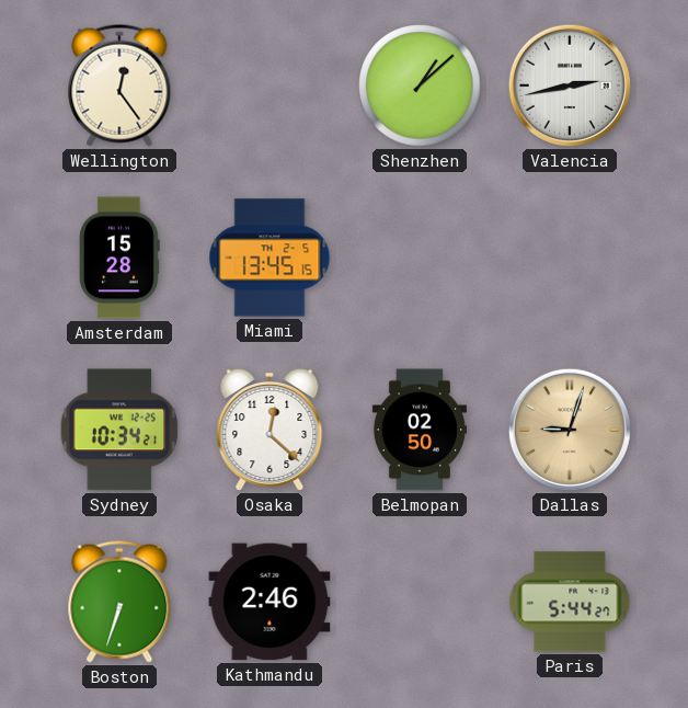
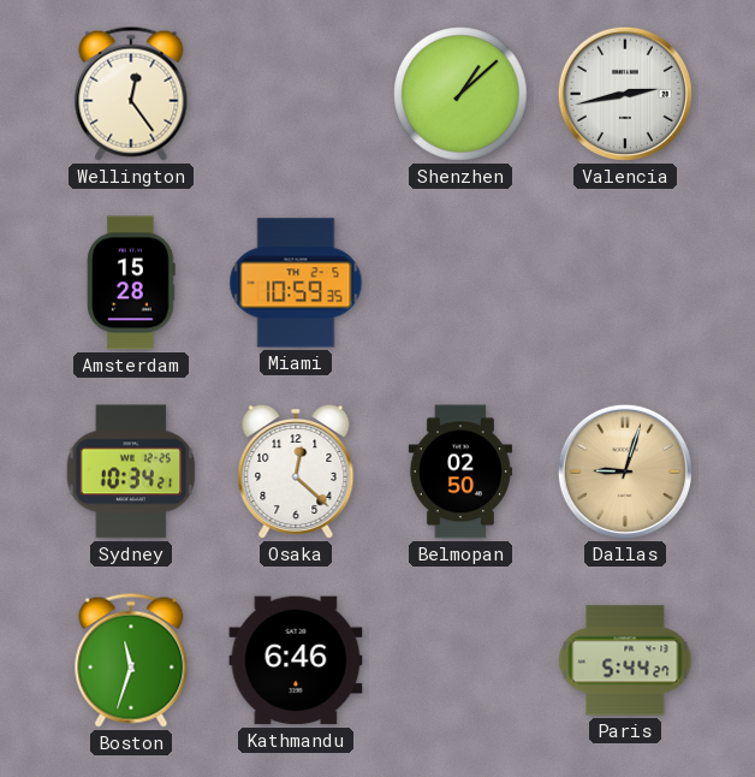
Miami: 13:45 -> 10:59 (296, 283)
Boston: 6:33 -> 11:33 (131, 660)
Kathmandu: 2:46 -> 6:46 (296, 660)
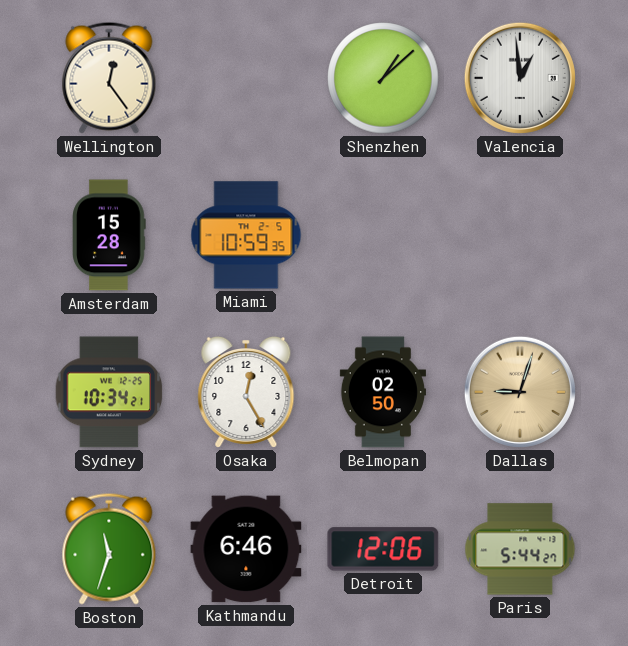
Valencia: 2:43 -> 12:59 (520, 78)
Osaka: 12:22 -> 12:25 (246, 392)
Detroit: none -> 12:06 (383, 549)
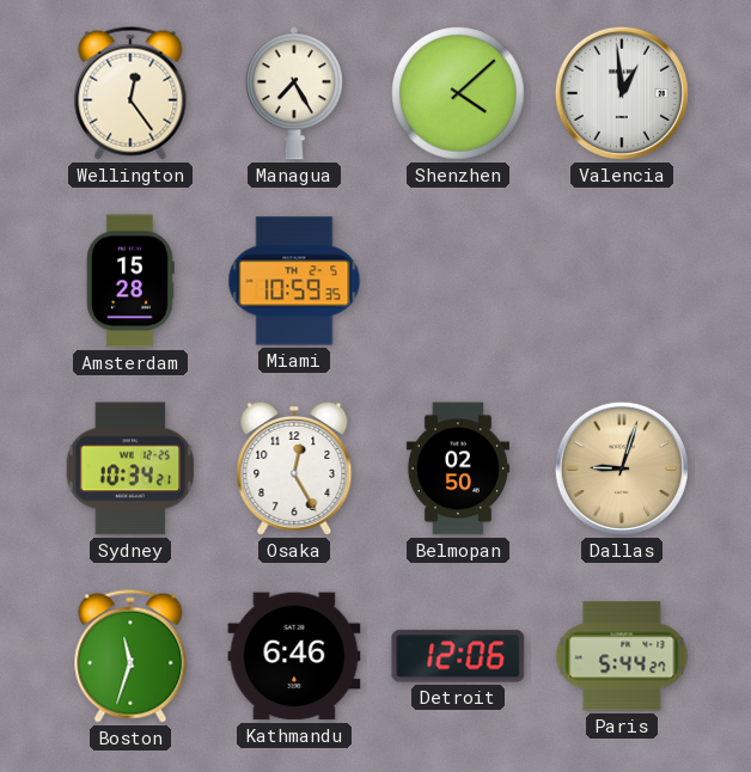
Managua: none -> 7:25 (294, 93)
Shenzhen: 1:08 -> 4:08 (458, 93)
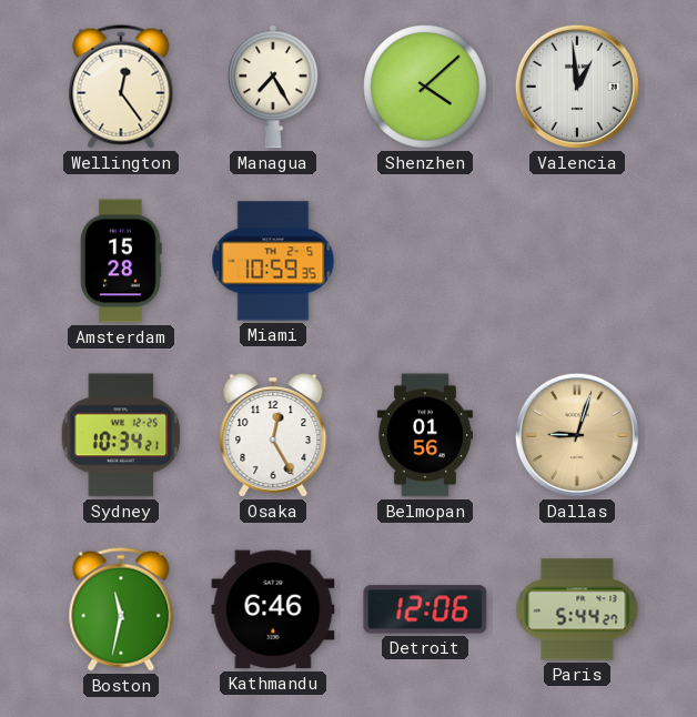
Belmopan: 02:50 -> 01:56 (425, 435)
Boston: 11:33 -> 11:32 (121, 609)
